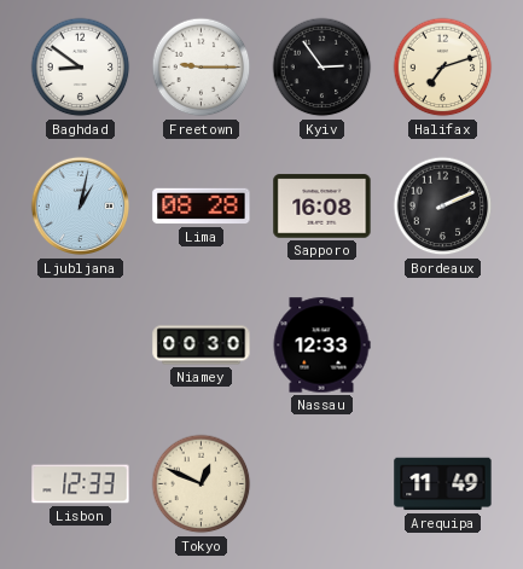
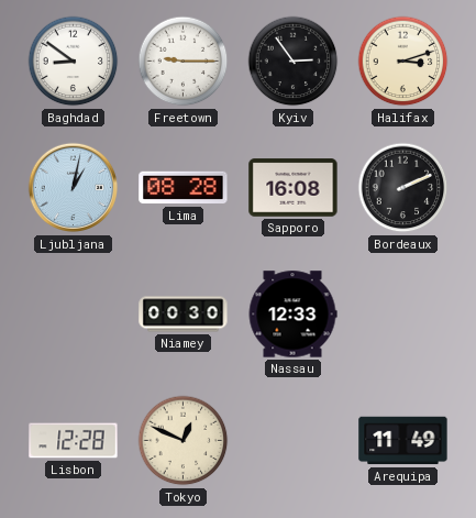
Halifax: 7:12 -> 3:12 (403, 62)
Lisbon: 12:33 -> 12:28 (74, 441)
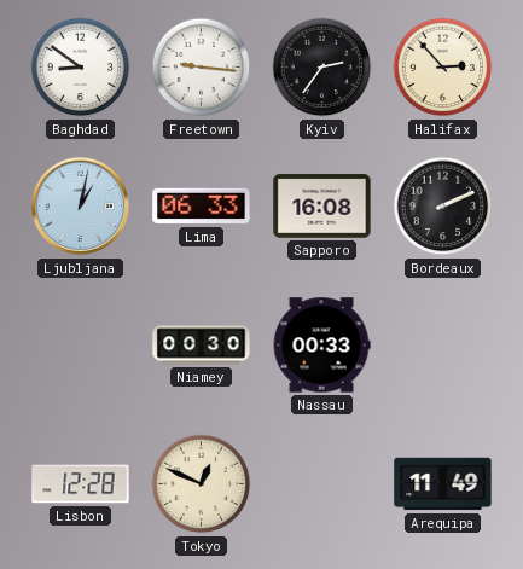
Freetown: 9:15 -> 9:16 (202, 68)
Kyiv: 2:54 -> 2:36 (322, 68)
Halifax: 3:12 -> 2:53 (443, 68)
Lima: 08:28 -> 06:33 (202, 207)
Nassau: 12:33 -> 00:33 (321, 346)
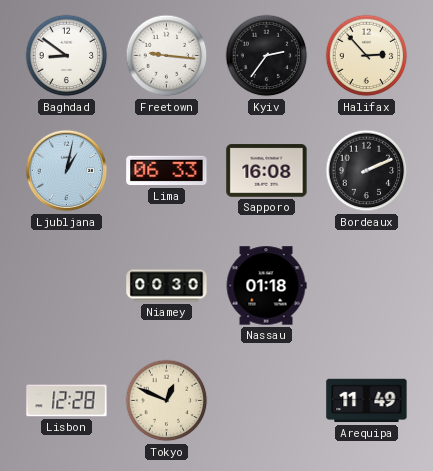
Nassau: 00:33 -> 01:18 (266, 286)
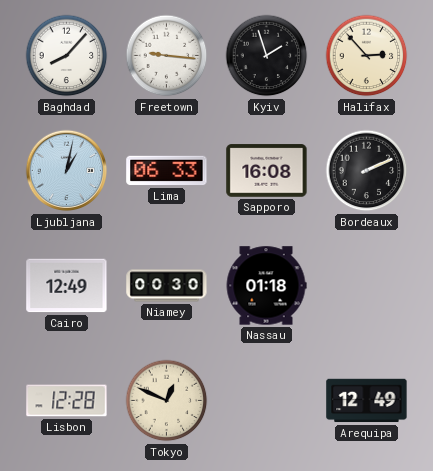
Baghdad: 8:51 -> 8:07 (67, 56)
Kyiv: 2:36 -> 1:57 (267, 56)
Cairo: none -> 12:49 (67, 286)
Arequipa: 11:49 -> 12:49 (367, 401)
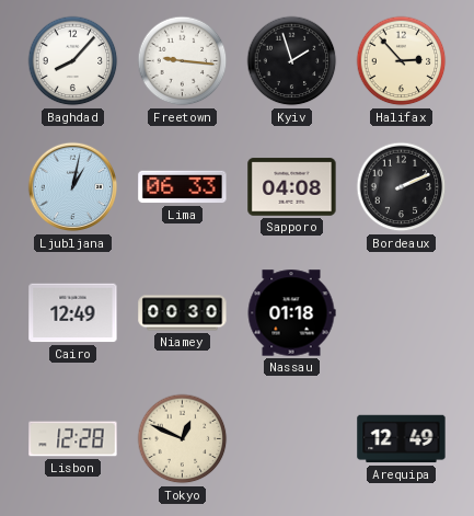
Sapporo: 16:08 -> 04:08 (292, 187)
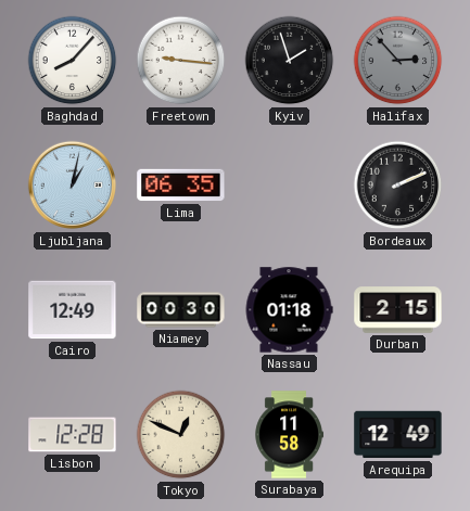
Halifax dial: cream -> grey (398, 61)
Lima: 06:33 -> 06:35 (181, 186)
Sapporo: 04:08 -> none (292, 187)
Durban: none -> 2:15 (398, 310)
Surabaya: none -> 11:58 (289, 435)
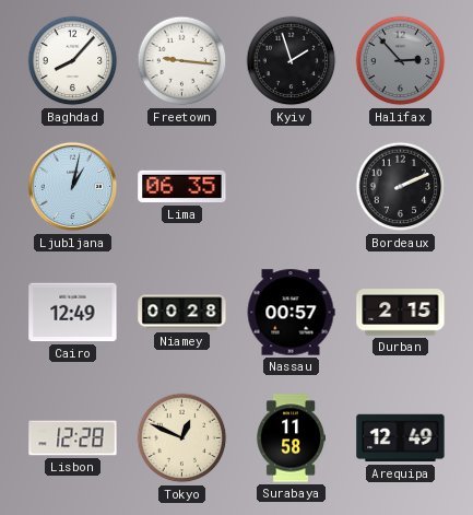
Niamey: 00:30 -> 00:28 (182, 313)
Nassau: 01:18 -> 00:57 (291, 313)
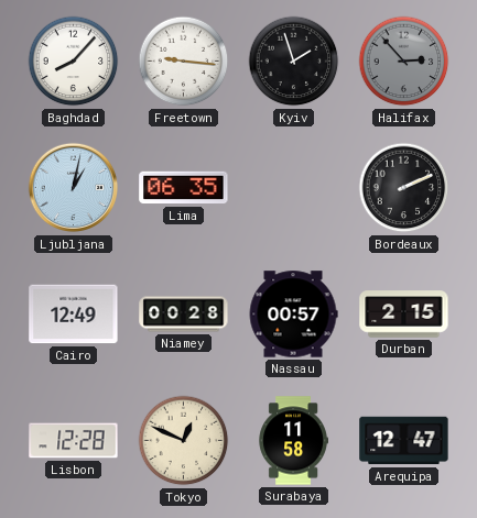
Arequipa: 12:49 -> 12:47 (404, 441)
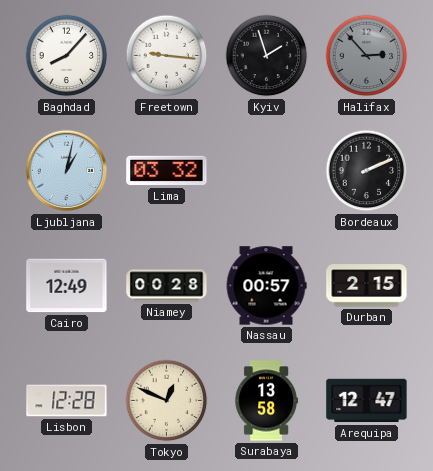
Lima: 06:35 -> 03:32 (167, 171)
Surabaya: 11:58 -> 13:58 (266, 401)
